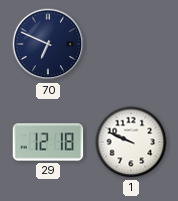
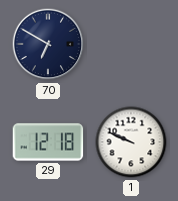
70: 6:49 -> 6:50 (48, 44)
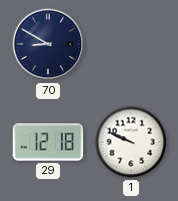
70: 6:50 -> 8:50 (48, 44)
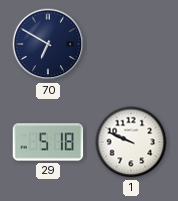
70: 8:50 -> 6:50 (48, 44)
29: 12:18 -> 5:18 (48, 142)
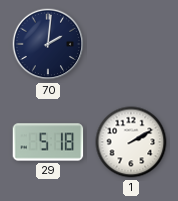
70: 6:50 -> 2:01 (48, 44)
1: 9:49 -> 2:10 (131, 142)
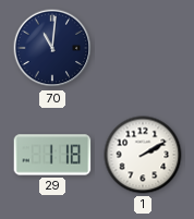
70: 2:01 -> 11:01 (52, 48)
29: 5:18 -> 1:18 (52, 155)
